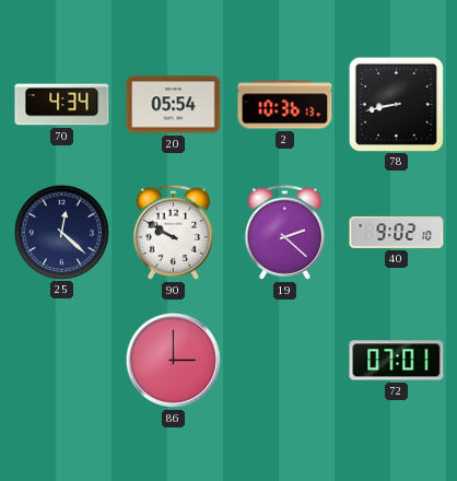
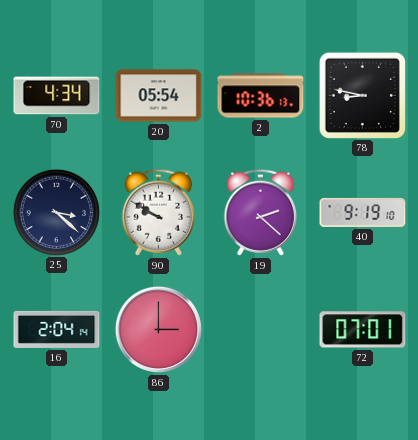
78: 8:43 -> 8:47 (362, 95)
25: 12:22 -> 3:22 (56, 212)
40: 9:02 -> 9:19 (363, 212)
16: none -> 2:04 (57, 329)
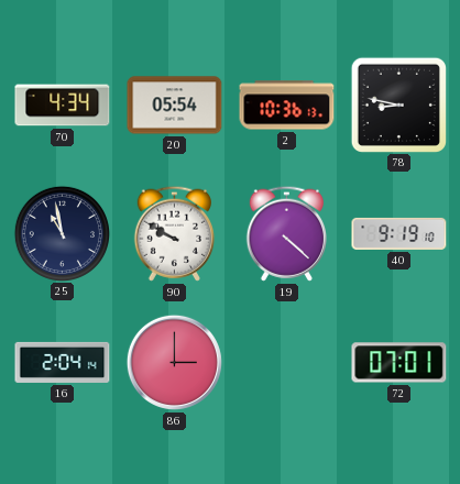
25: 3:22 -> 10:58 (62, 233)
19: 2:22 -> 4:22 (286, 233)
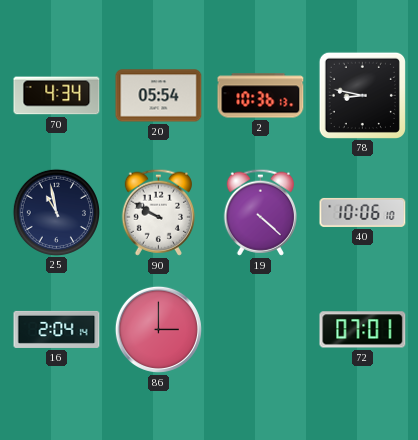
40: 9:19 -> 10:06 (363, 212)
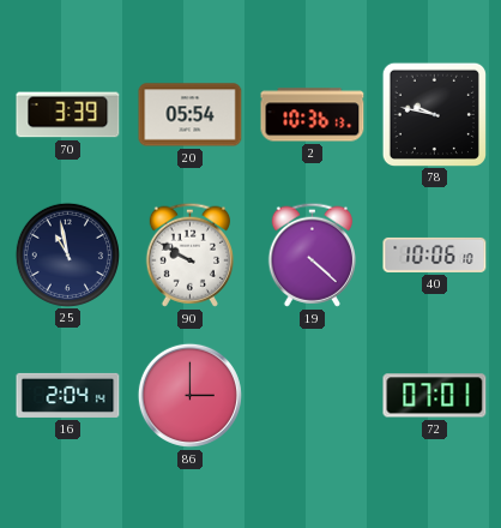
70: 4:34 -> 3:39 (68, 115)
78: 8:47 -> 9:47 (434, 114)
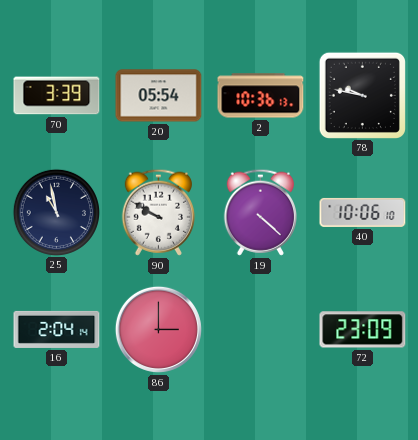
72: 07:01 -> 23:09 (363, 330)
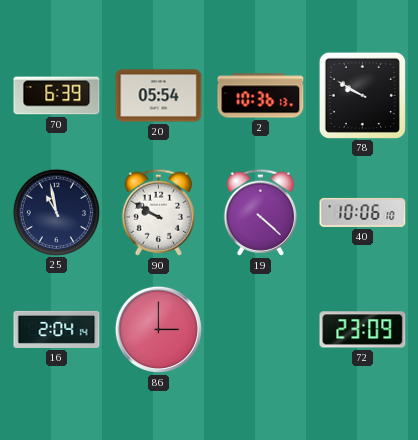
70: 3:39 -> 6:39 (57, 96)
78: 9:47 -> 9:50 (362, 95)
